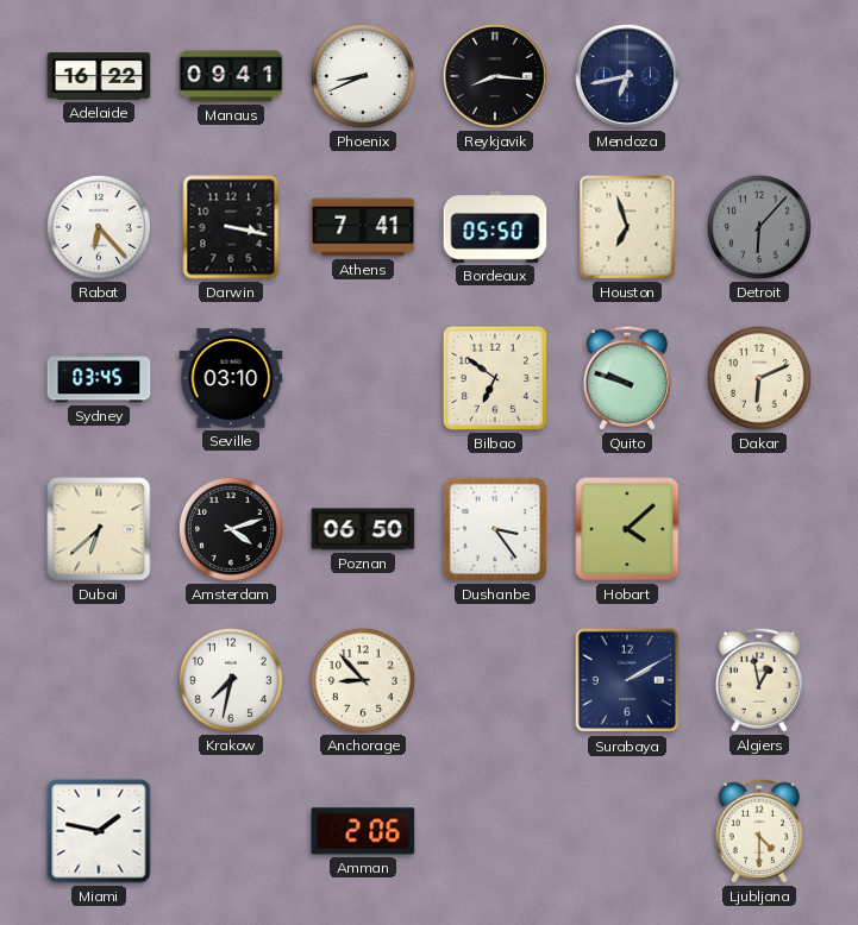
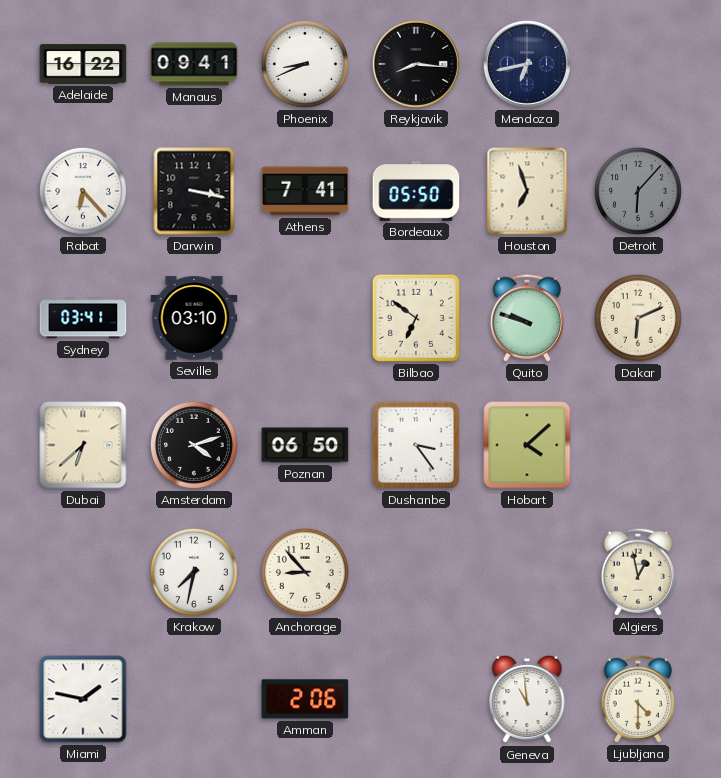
Sydney: 03:45 -> 03:41 (83, 318)
Surabaya: 2:10 -> none (627, 680)
Geneva: none -> 10:59 (527, 699)
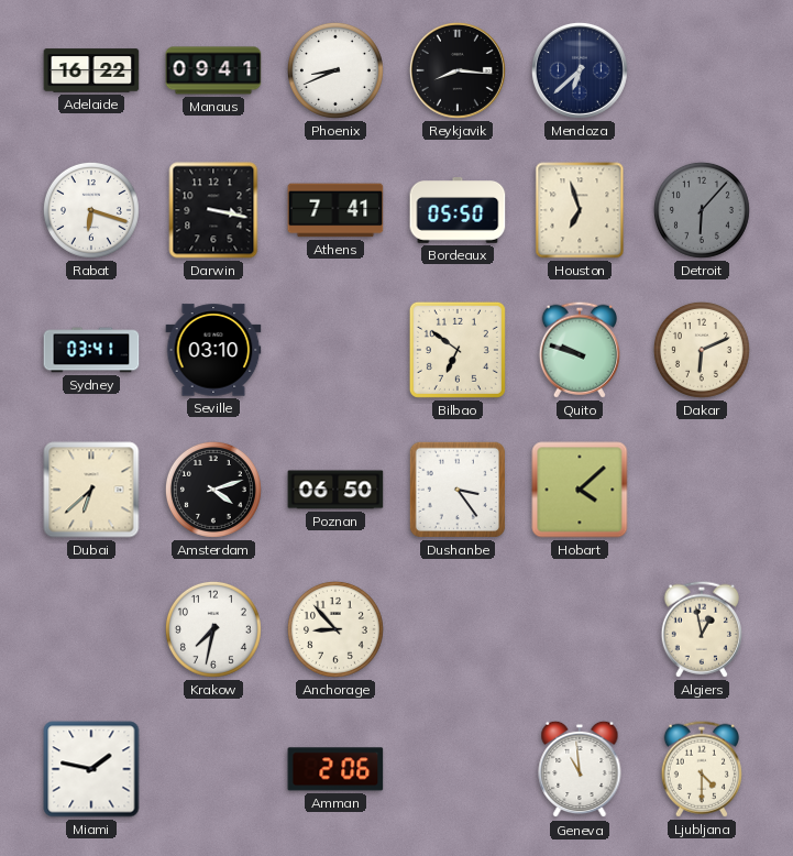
Mendoza: 6:43 -> 6:38 (580, 70)
Rabat: 6:23 -> 6:18 (91, 210)
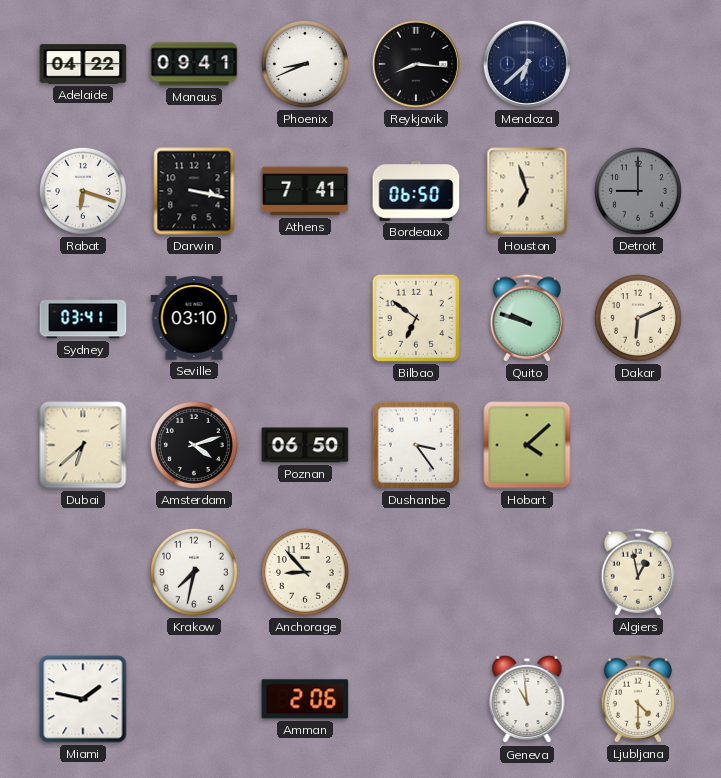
Adelaide: 16:22 -> 04:22 (83, 64)
Bordeaux: 05:50 -> 06:50 (416, 191)
Detroit: 6:07 -> 9:00 (638, 191)
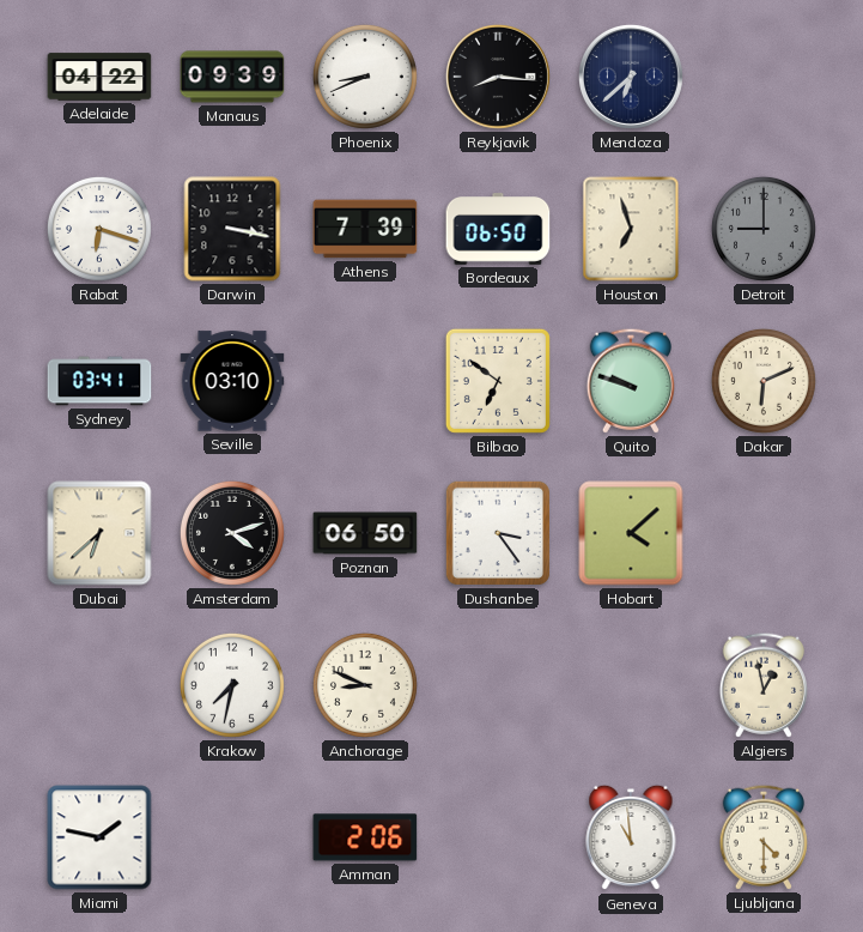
Manaus: 09:41 -> 09:39 (232, 77)
Athens: 7:41 -> 7:39 (365, 229)
Anchorage: 8:53 -> 8:49 (365, 685)
